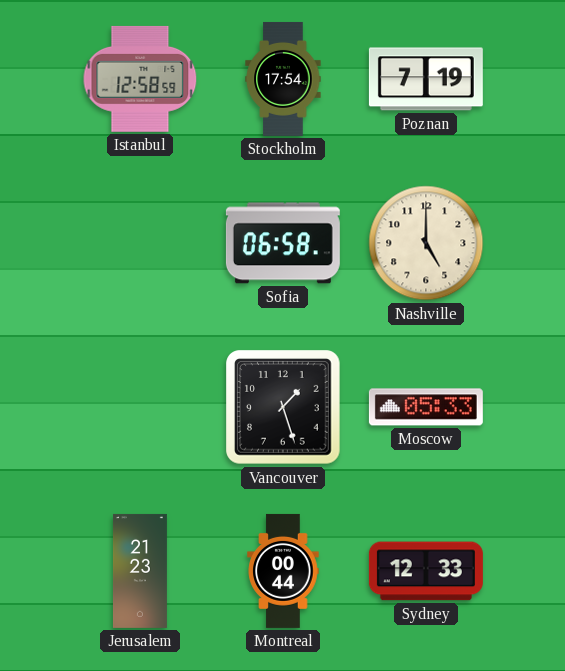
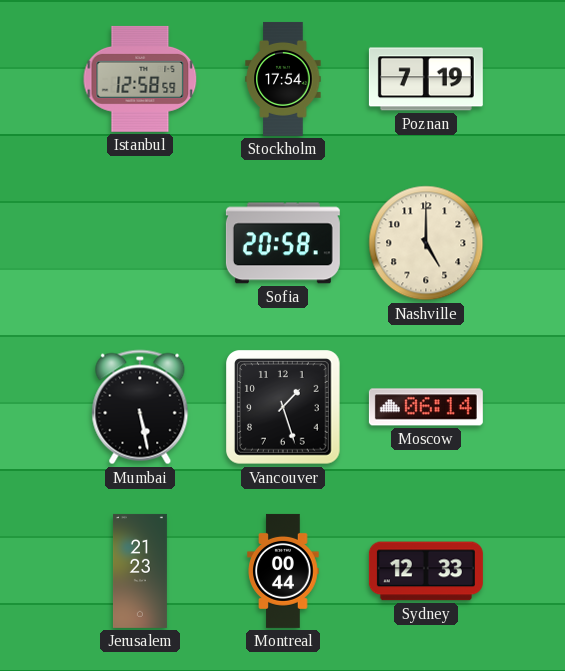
Sofia: 06:58 -> 20:58 (283, 243)
Mumbai: none -> 5:28 (140, 407)
Moscow: 05:33 -> 06:14 (426, 407)
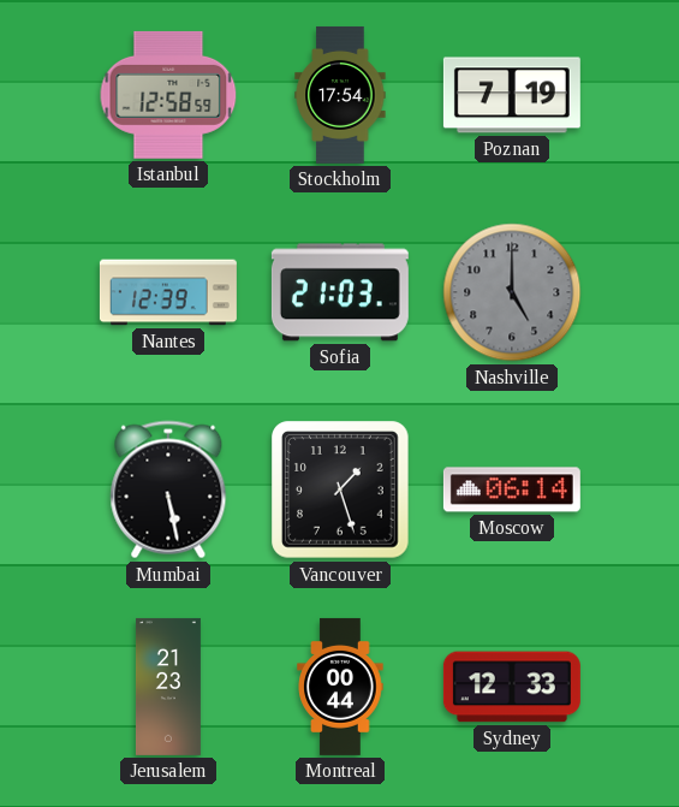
Nantes: none -> 12:39 (168, 292)
Sofia: 20:58 -> 21:03 (340, 292)
Nashville dial: cream -> grey (512, 292)
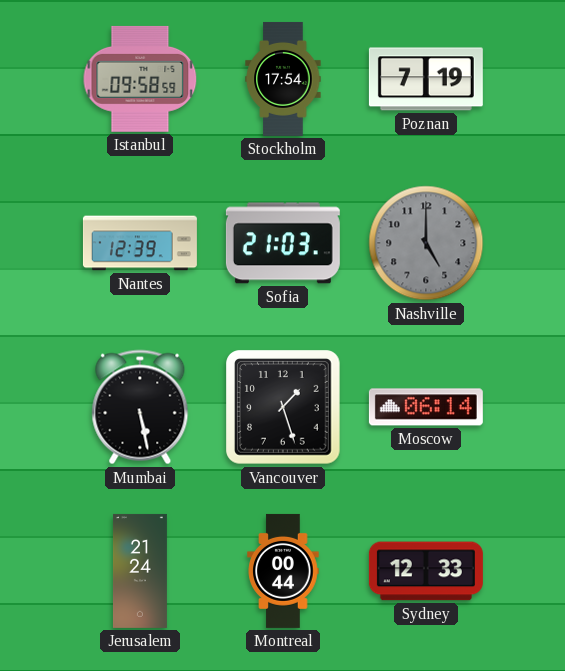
Istanbul: 12:58 -> 09:58 (140, 79)
Jerusalem: 21:23 -> 21:24 (140, 571)
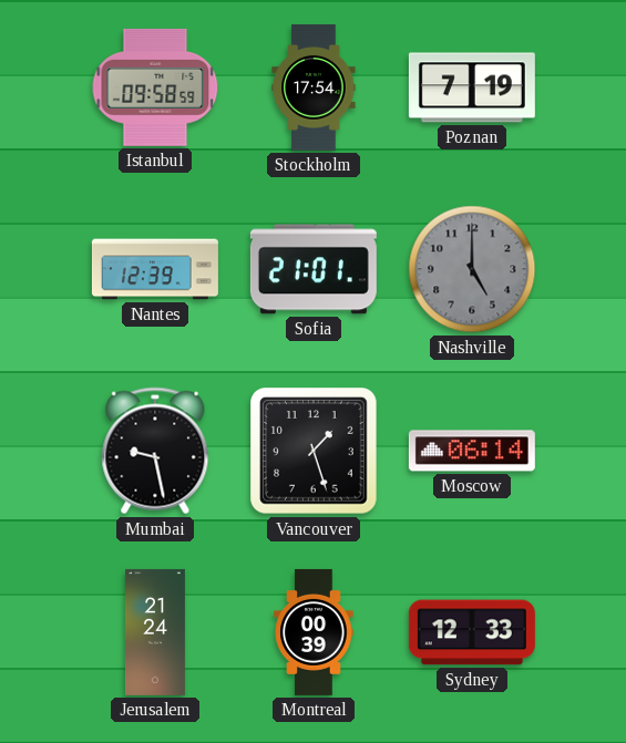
Sofia: 21:03 -> 21:01 (314, 269)
Mumbai: 5:28 -> 9:28 (155, 451)
Montreal: 00:44 -> 00:39 (314, 632)
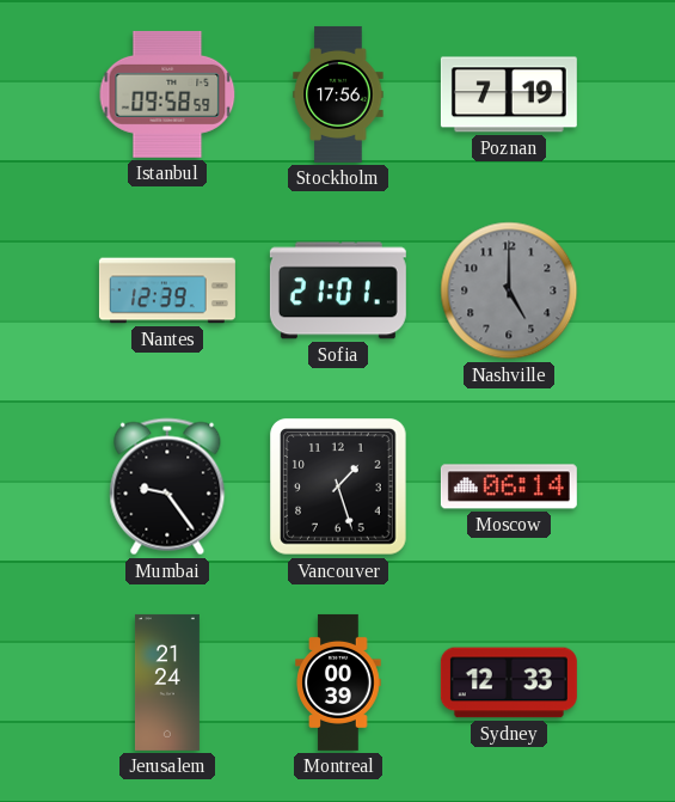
Stockholm: 17:54 -> 17:56 (338, 94)
Mumbai: 9:28 -> 9:24 (167, 486)
